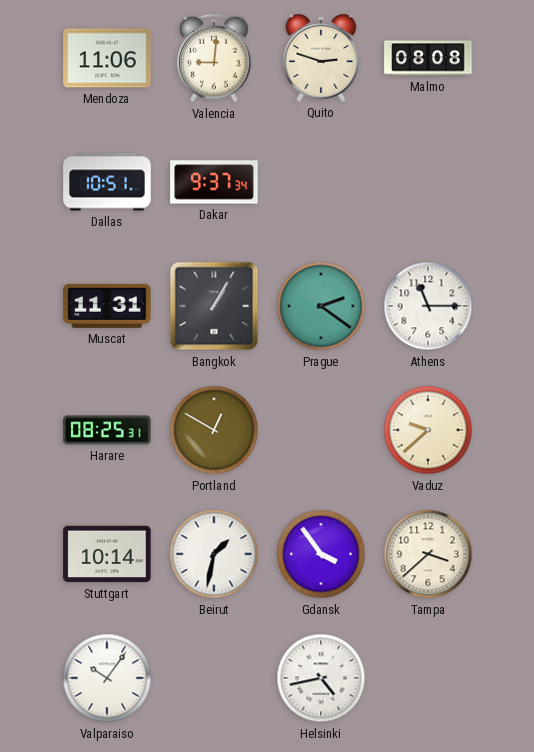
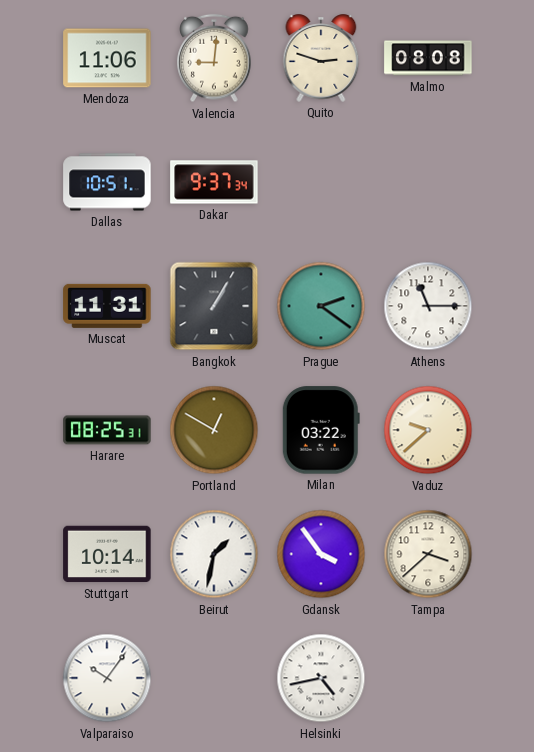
Milan: none -> 03:22 (321, 430)
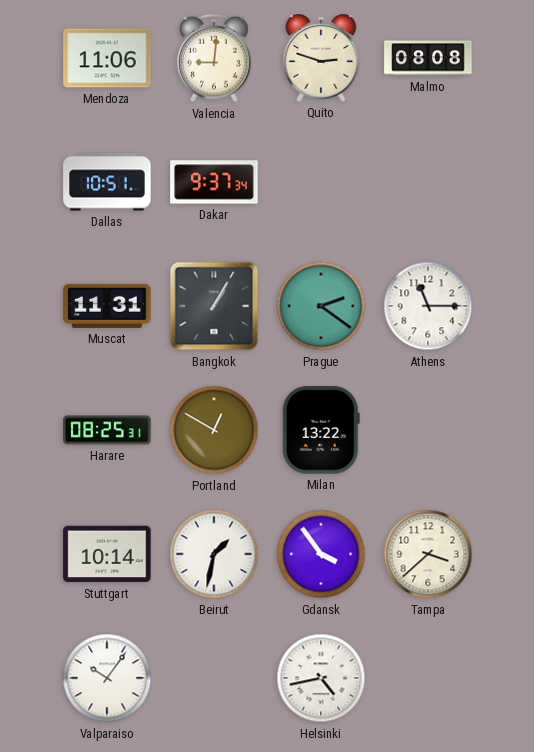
Milan: 03:22 -> 13:22 (321, 430)
Vaduz: 9:38 -> none (428, 430)
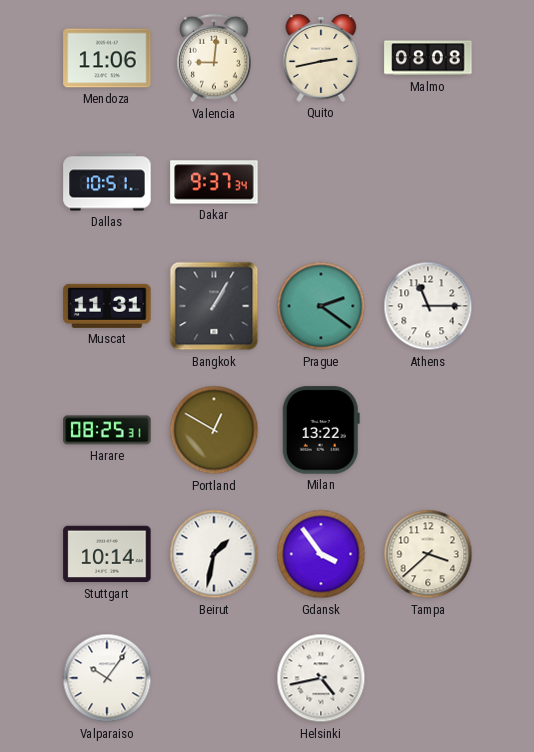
Quito: 2:48 -> 2:43 (321, 58)
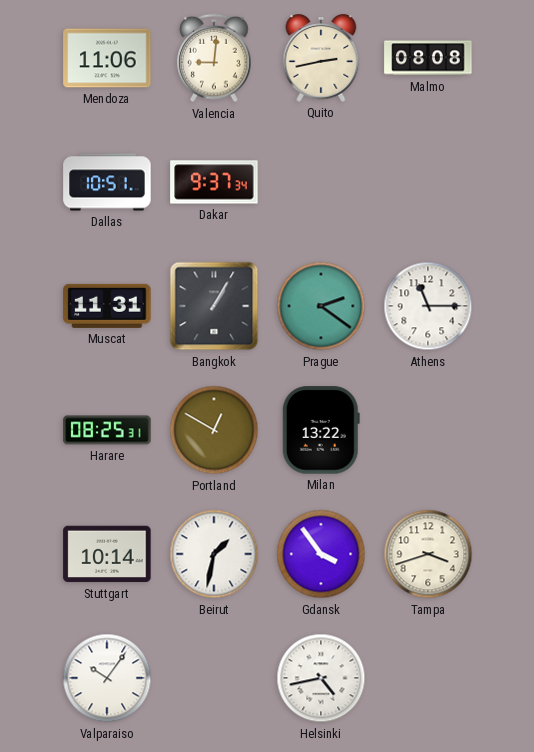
Tampa: 3:38 -> 3:42 (428, 554)
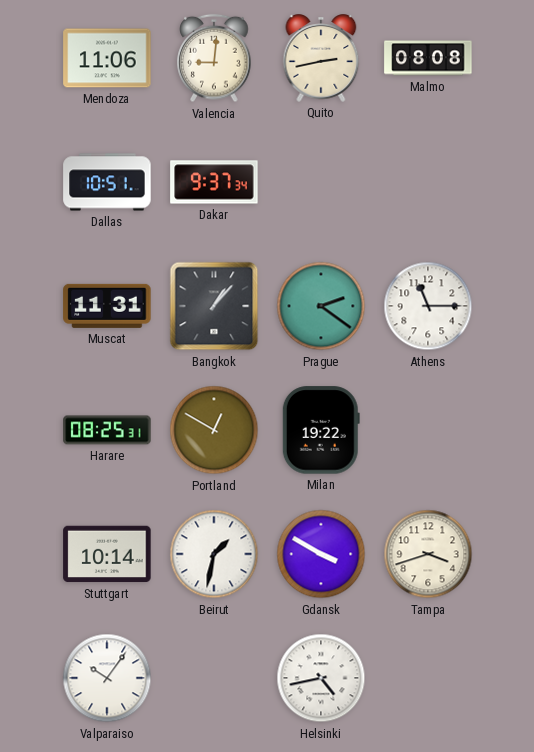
Bangkok: 1:05 -> 1:07 (214, 306)
Milan: 13:22 -> 19:22 (321, 430)
Gdansk: 3:54 -> 3:50 (321, 554)
